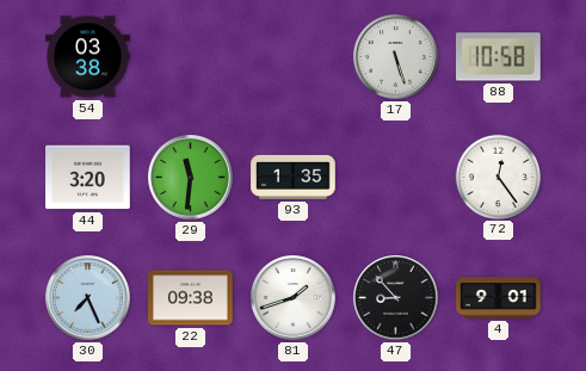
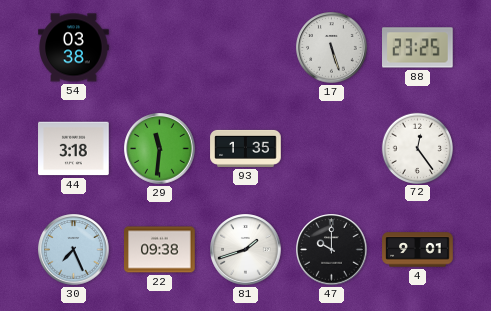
88: 10:58 -> 23:25 (418, 48)
44: 3:20 -> 3:18 (74, 149)
47: 8:53 -> 10:00 (332, 250)
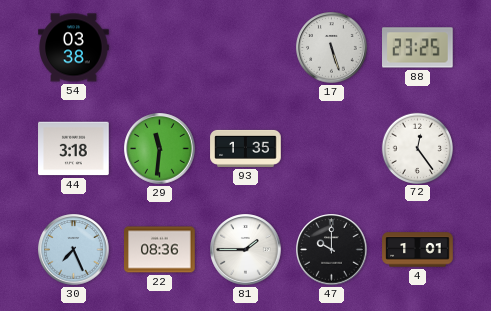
22: 09:38 -> 08:36 (160, 250)
81: 1:42 -> 1:45 (246, 250)
4: 9:01 -> 1:01 (418, 250)
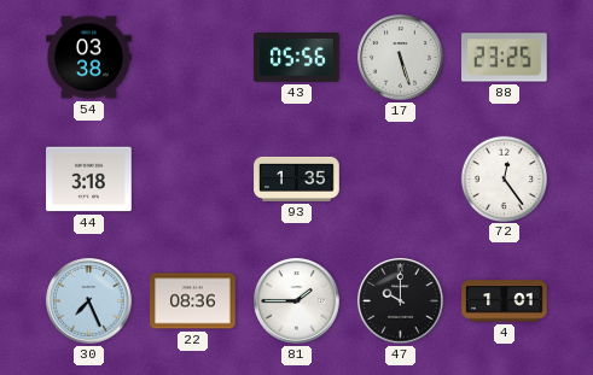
43: none -> 05:56 (297, 58)
29: 11:31 -> none (160, 149)
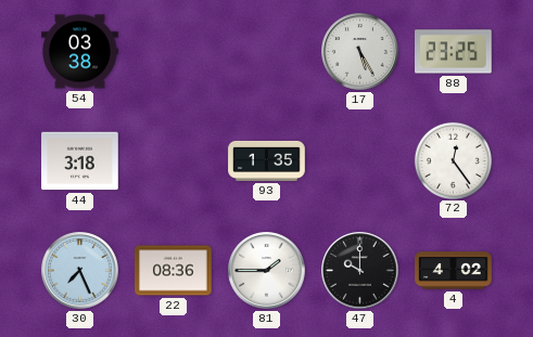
43: 05:56 -> none (297, 58)
17: 5:27 -> 5:25 (360, 52)
4: 1:01 -> 4:02 (454, 271)
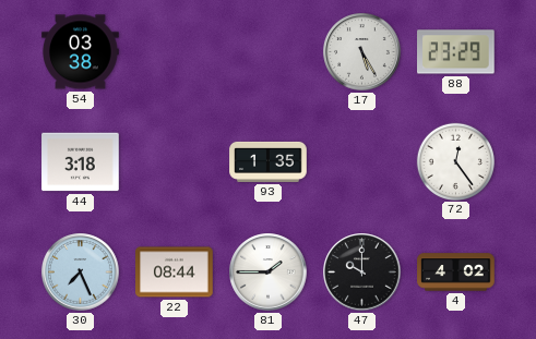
88: 23:25 -> 23:29 (456, 52)
22: 08:36 -> 08:44 (175, 273)
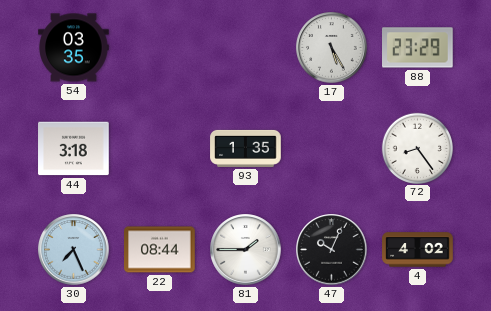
54: 03:38 -> 03:35 (74, 48)
72: 12:24 -> 8:24 (417, 148)
47: 10:00 -> 10:04 (332, 250)
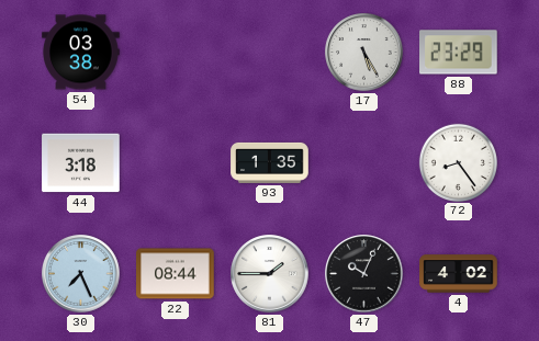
54: 03:35 -> 03:38 (81, 53)
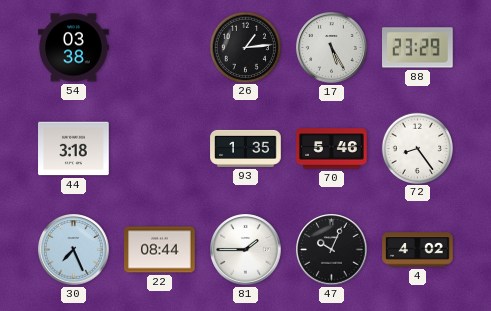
26: none -> 1:14 (245, 47)
70: none -> 5:46 (332, 149)
